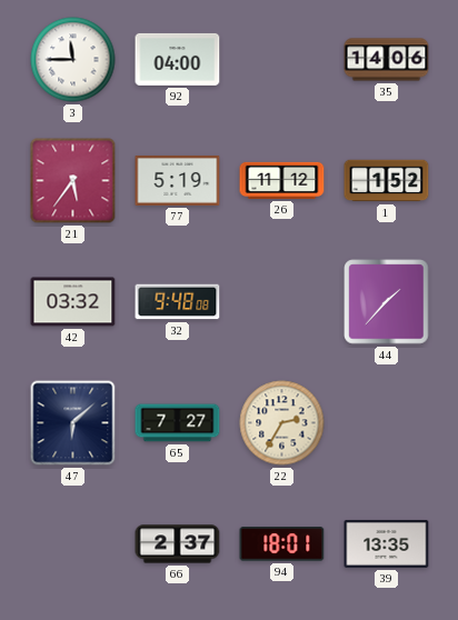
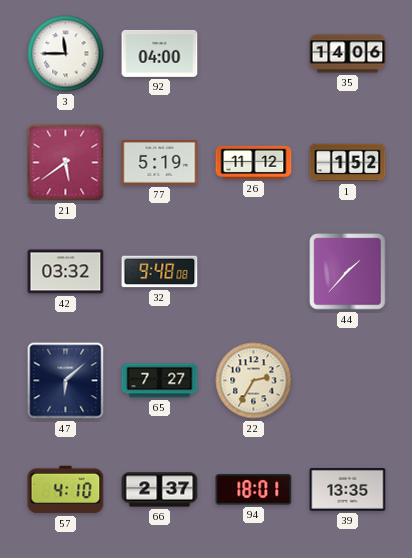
21: 5:36 -> 5:39 (66, 163)
57: none -> 4:10 (66, 490)
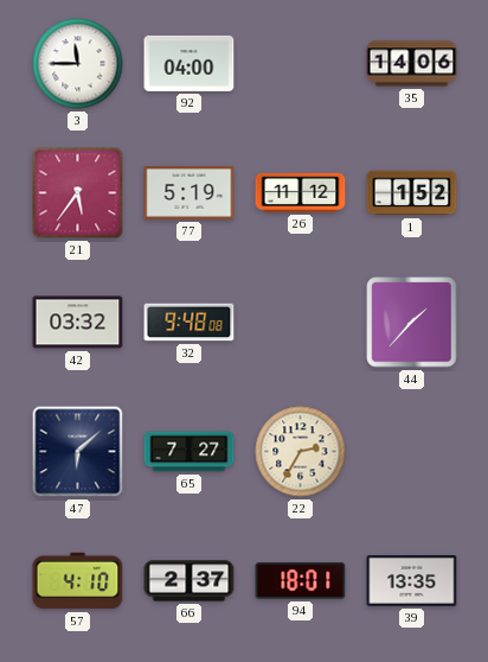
21: 5:39 -> 5:36 (78, 193)
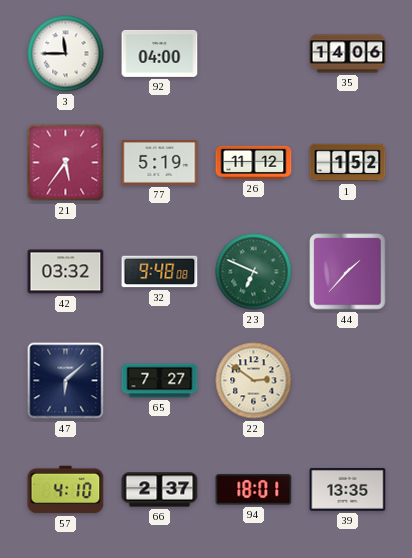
23: none -> 6:49 (254, 272)
22: 2:35 -> 2:51 (254, 381)
